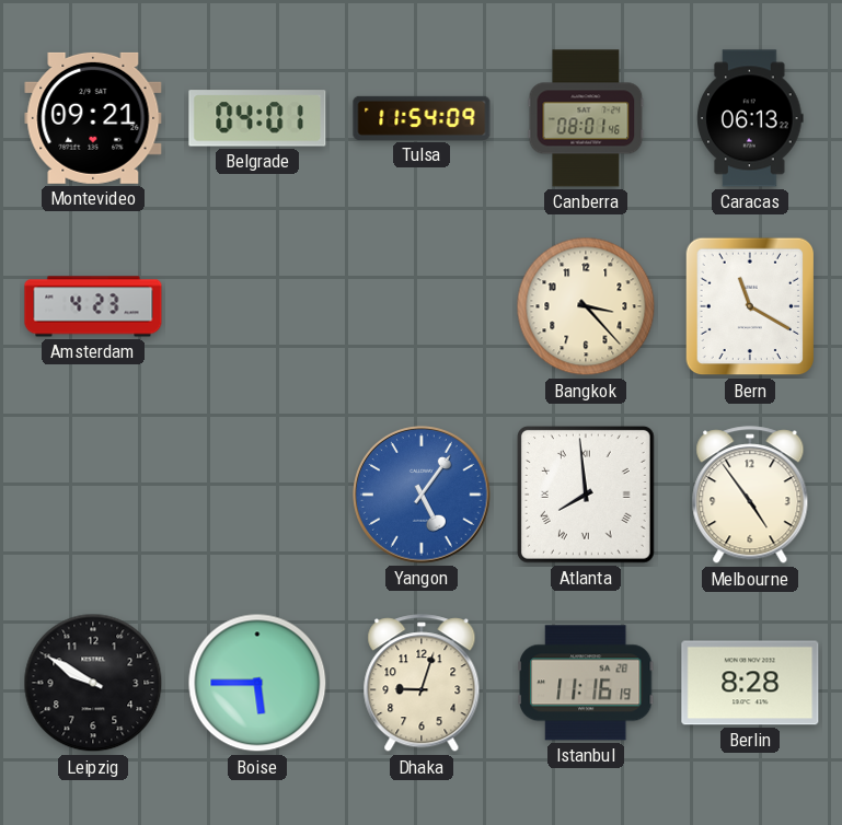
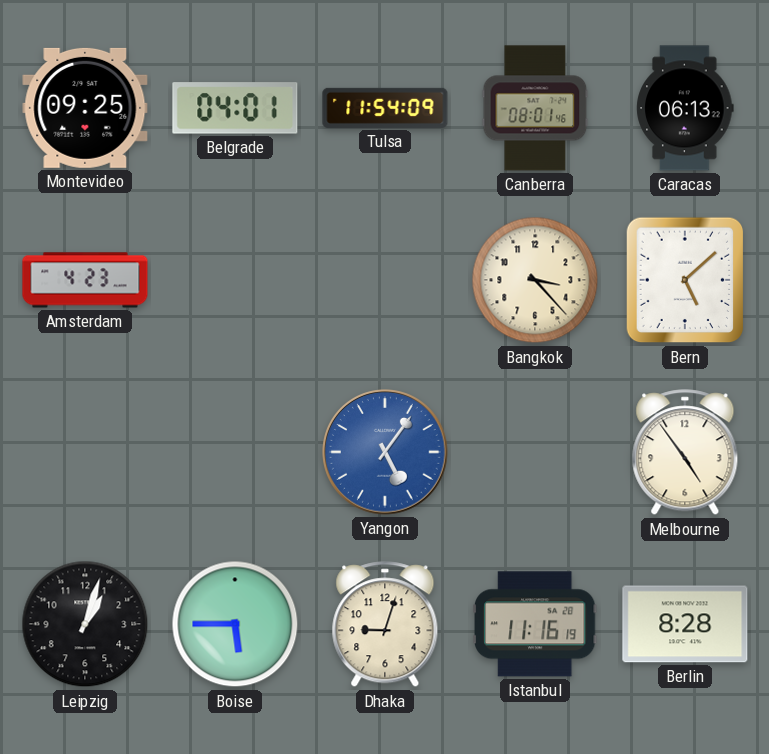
Montevideo: 09:21 -> 09:25 (85, 108)
Bern: 11:20 -> 5:08 (685, 280)
Atlanta: 7:59 -> none (586, 495)
Leipzig: 9:50 -> 1:03 (85, 624)
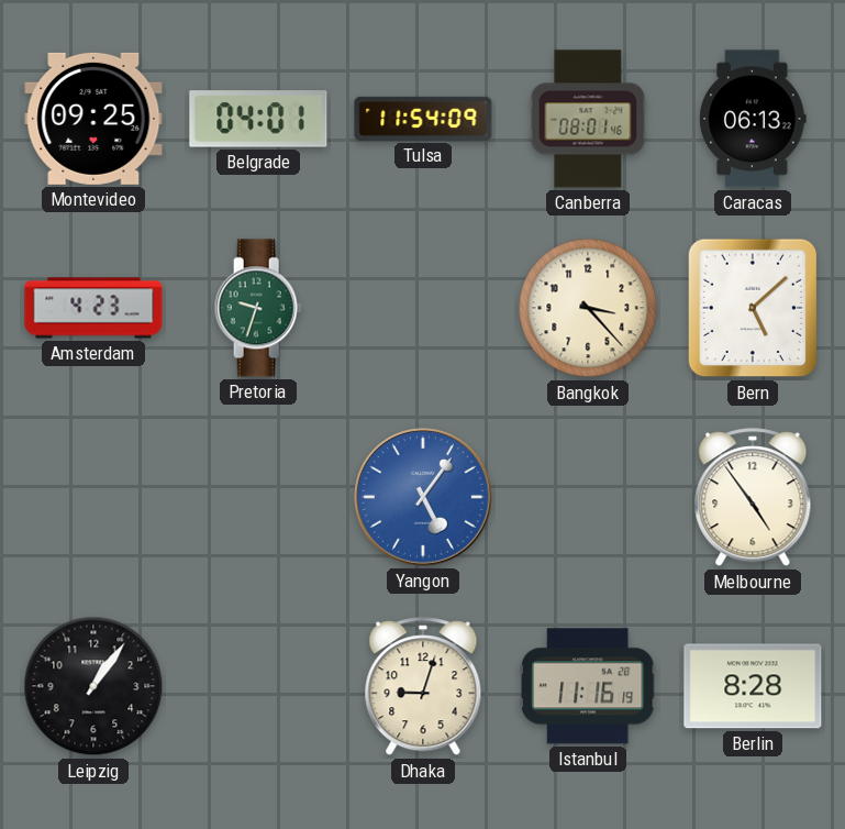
Pretoria: none -> 9:33 (258, 308)
Leipzig: 1:03 -> 1:06 (93, 686)
Boise: 5:45 -> none (235, 624)
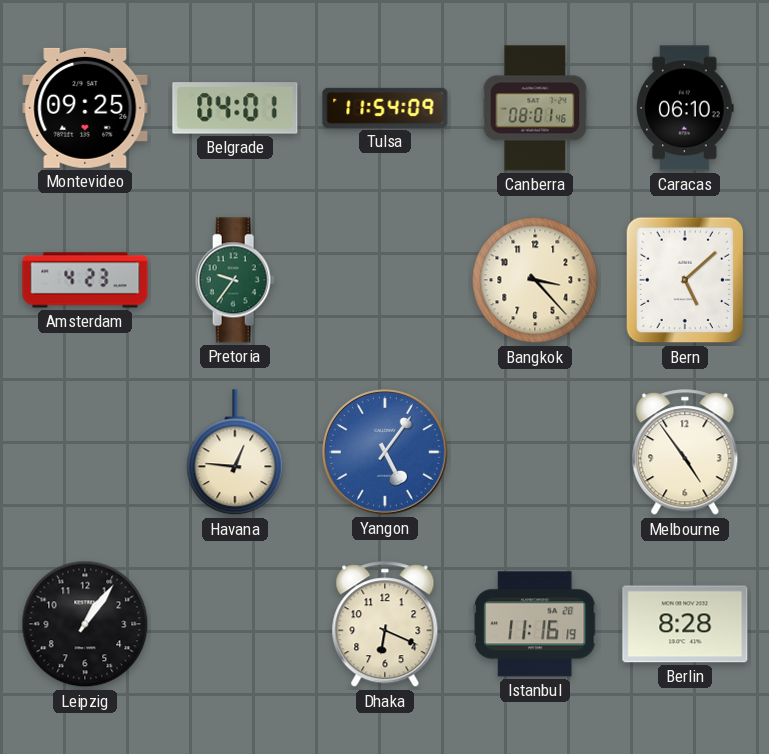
Caracas: 06:13 -> 06:10 (685, 108)
Pretoria: 9:33 -> 9:36 (235, 280)
Havana: none -> 12:46 (235, 453)
Dhaka: 9:03 -> 6:19 (385, 625)
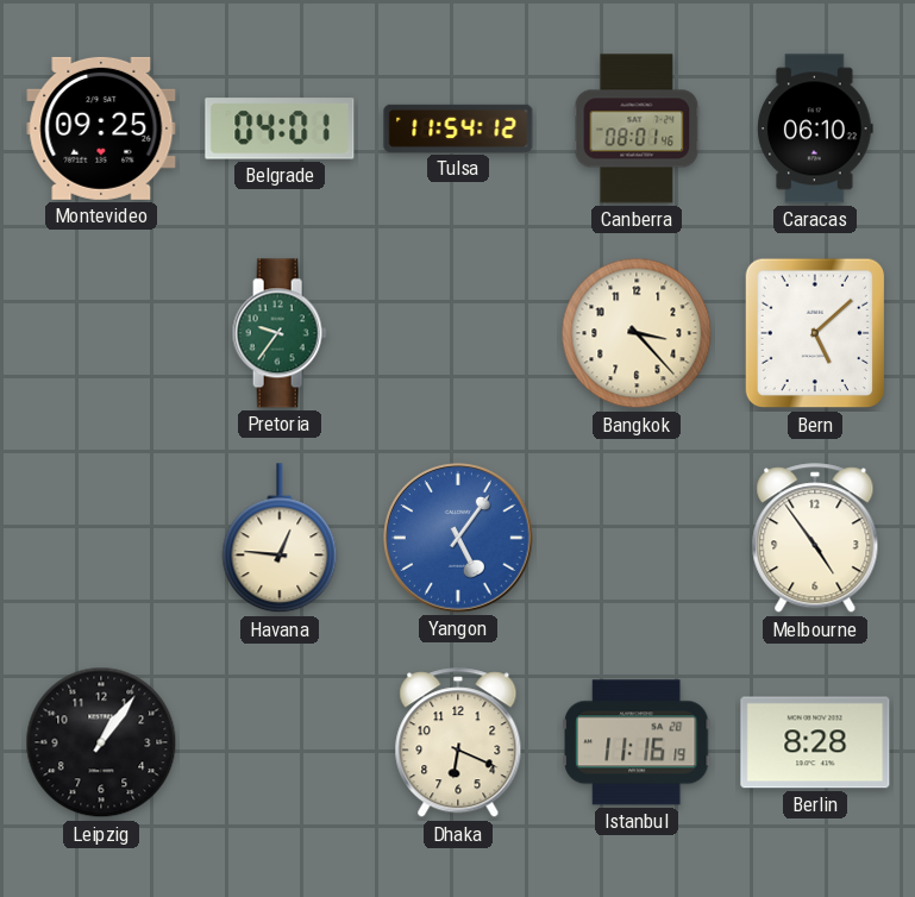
Tulsa: 11:54:09 -> 11:54:12 (458, 128)
Amsterdam: 4:23 -> none (85, 280)
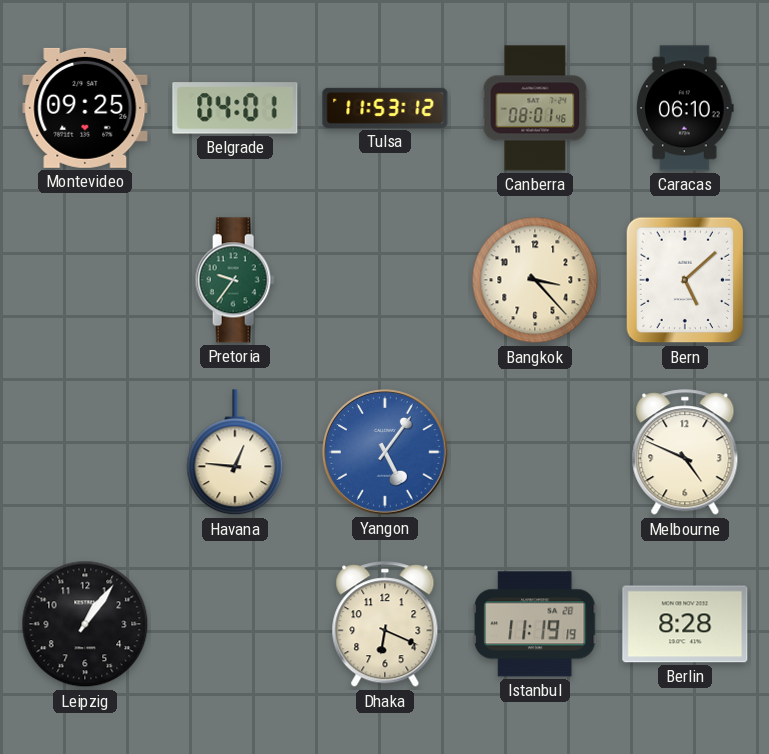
Tulsa: 11:54 -> 11:53 (385, 108)
Melbourne: 4:54 -> 4:49 (685, 453)
Istanbul: 11:16 -> 11:19 (535, 624)
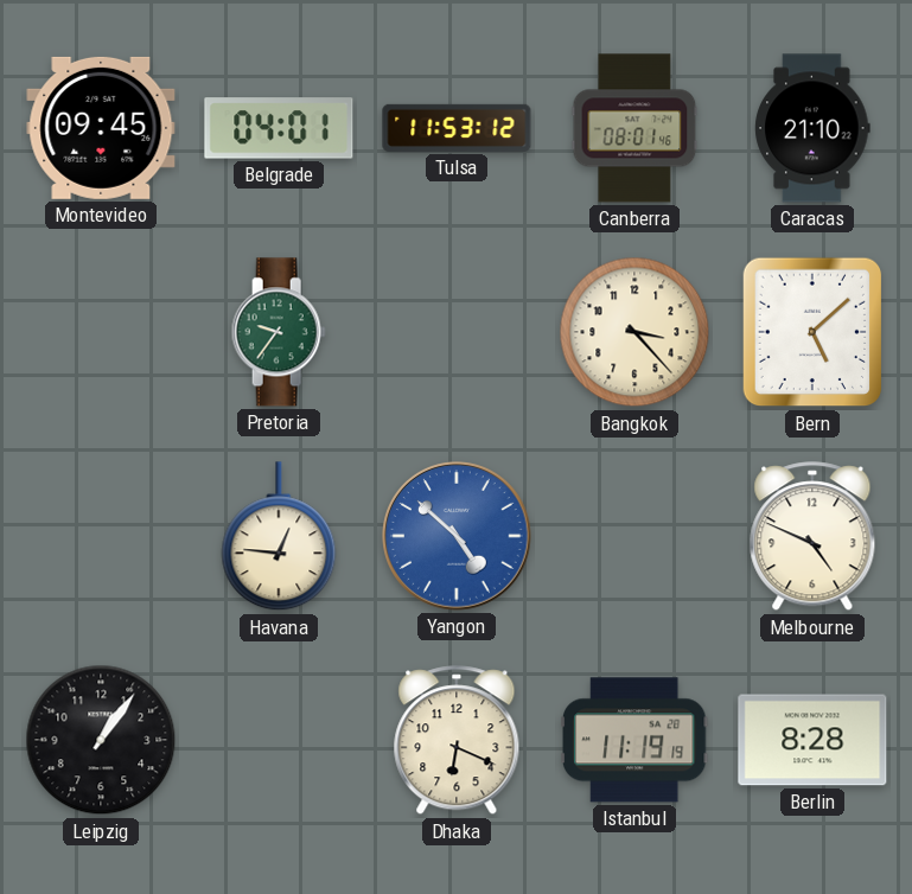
Montevideo: 09:25 -> 09:45 (101, 128)
Caracas: 06:10 -> 21:10 (812, 128)
Yangon: 5:06 -> 4:52 (457, 536)
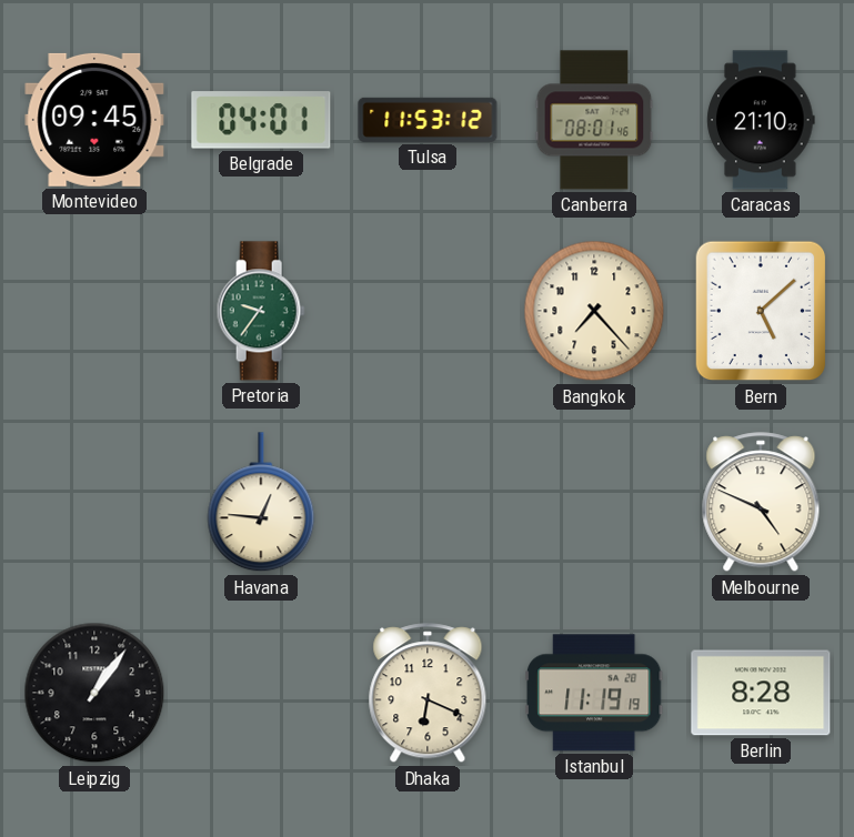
Bangkok: 3:23 -> 7:23 (594, 311)
Yangon: 4:52 -> none (457, 536)
